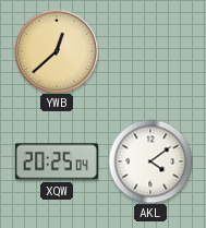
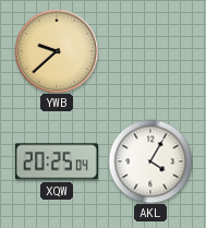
YWB: 12:38 -> 9:38 (57, 51)
AKL: 4:09 -> 4:05 (150, 161)
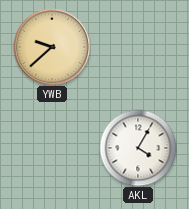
XQW: 20:25 -> none (57, 161)
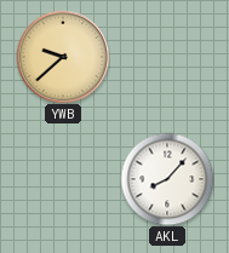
AKL: 4:05 -> 8:07 (167, 179)
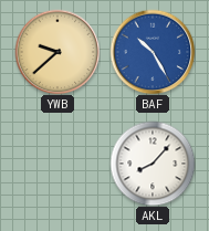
BAF: none -> 10:25 (153, 52)
